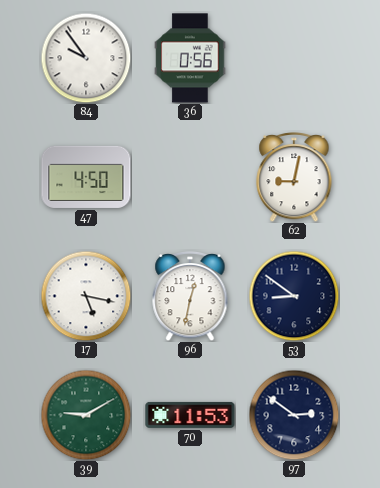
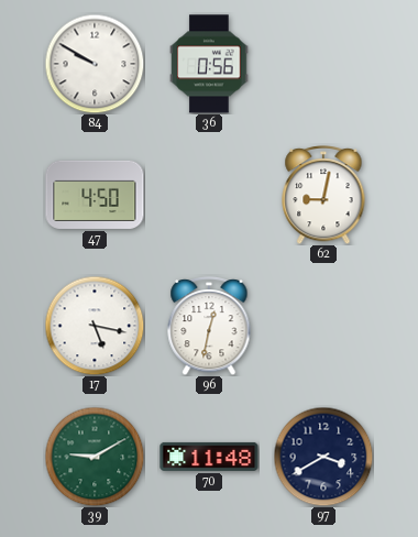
84: 9:54 -> 9:50 (95, 64)
53: 8:51 -> none (294, 296)
70: 11:53 -> 11:48 (209, 457)
97: 2:51 -> 3:40 (323, 457)
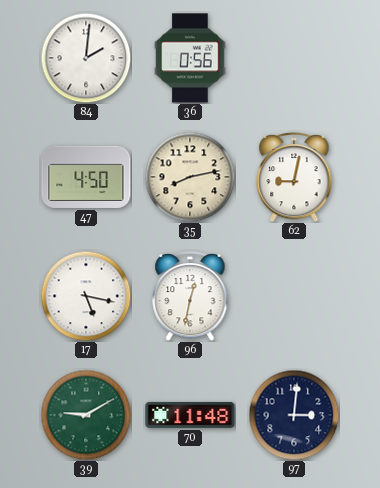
84: 9:50 -> 2:01 (86, 58)
35: none -> 8:13 (190, 177)
97: 3:40 -> 3:01 (294, 415)
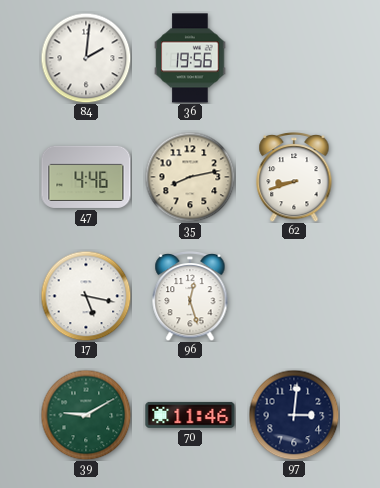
36: 0:56 -> 19:56 (190, 58)
47: 4:50 -> 4:46 (86, 177)
62: 9:02 -> 8:42 (294, 177)
96: 12:32 -> 12:27 (190, 296)
70: 11:48 -> 11:46 (190, 415)
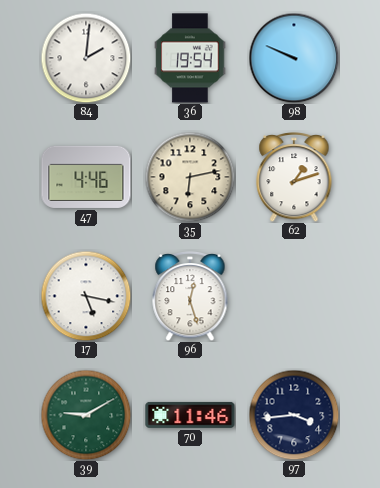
36: 19:56 -> 19:54 (190, 58)
98: none -> 9:49 (294, 58)
35: 8:13 -> 6:13 (190, 177)
62: 8:42 -> 1:12 (294, 177)
97: 3:01 -> 3:44 (294, 415)
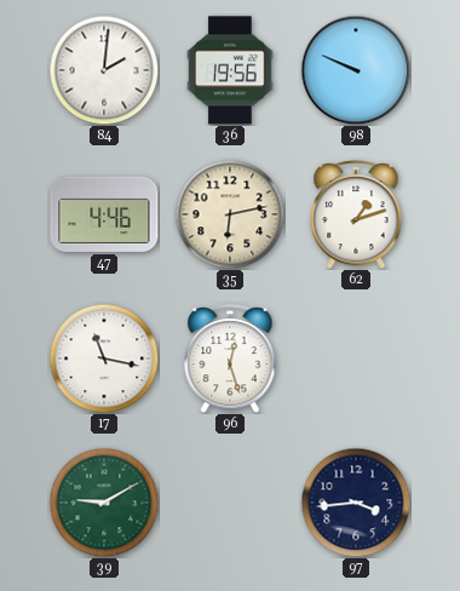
36: 19:54 -> 19:56 (230, 70)
17: 5:17 -> 11:17 (104, 358)
70: 11:46 -> none (190, 415)
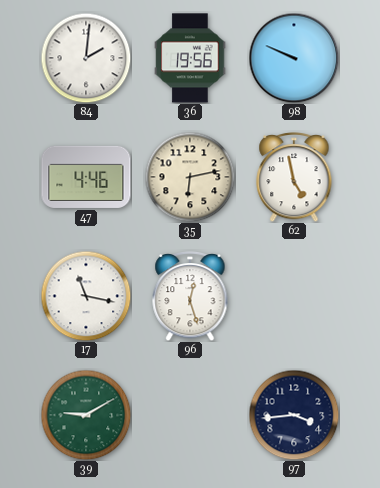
62: 1:12 -> 4:58 (294, 177)
